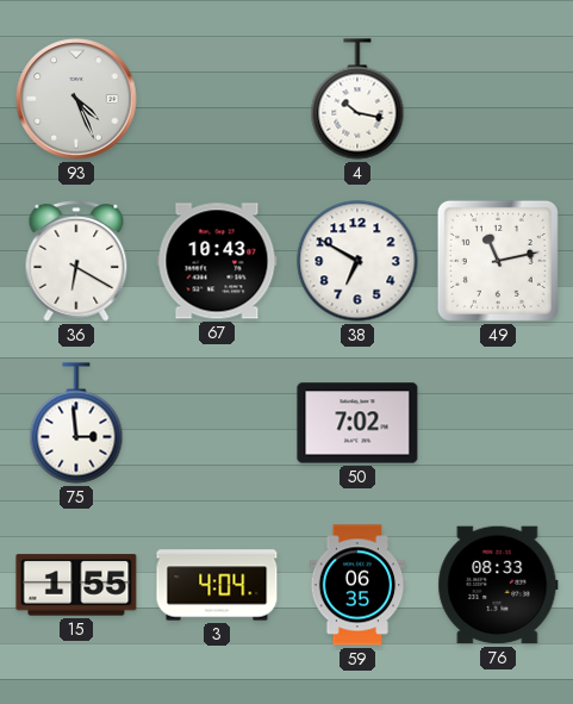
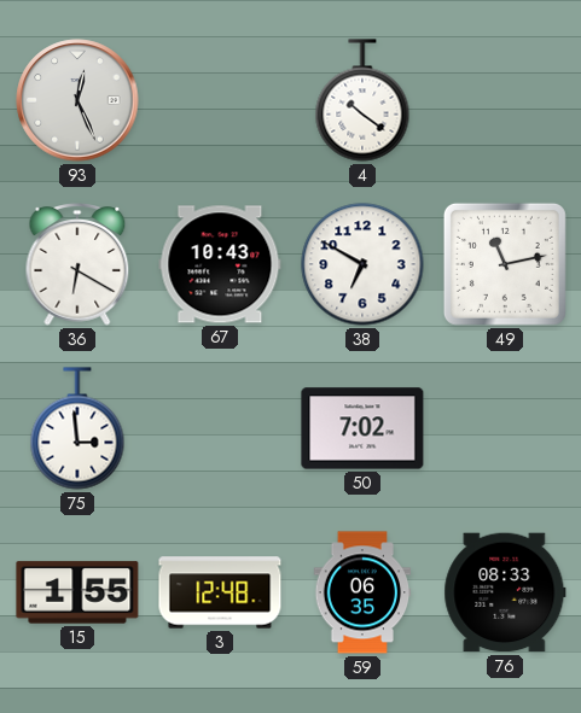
93: 4:26 -> 12:26 (77, 100)
4: 10:17 -> 10:21 (362, 100)
3: 4:04 -> 12:48 (220, 592)
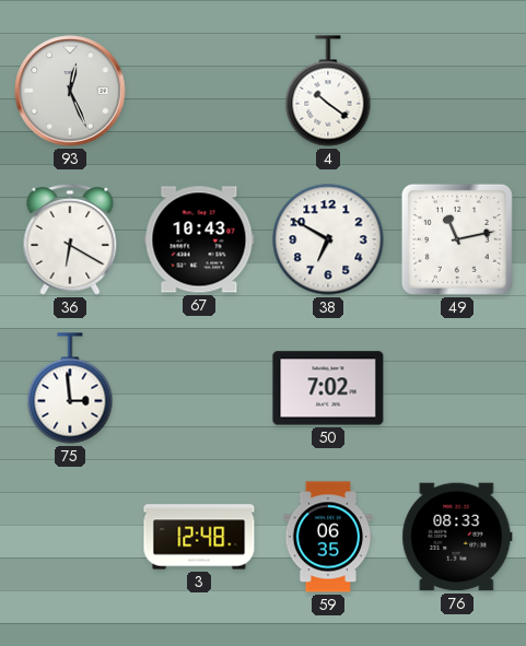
15: 1:55 -> none (77, 592)
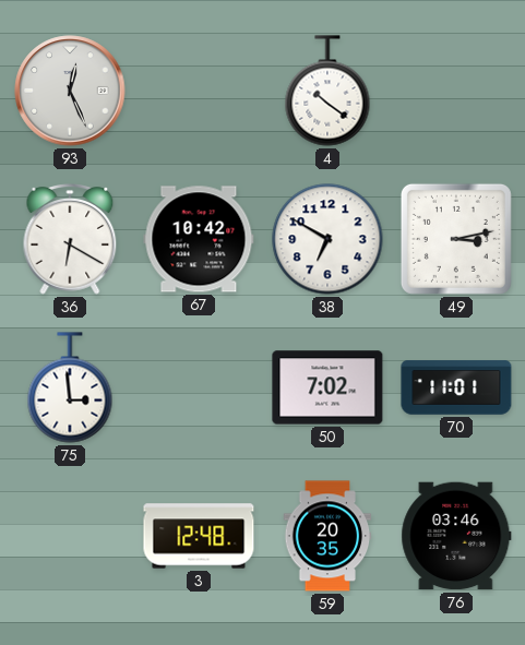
67: 10:43 -> 10:42 (199, 239)
49: 11:13 -> 3:13 (456, 239)
70: none -> 11:01 (456, 387)
59: 06:35 -> 20:35 (327, 536)
76: 08:33 -> 03:46 (456, 536)
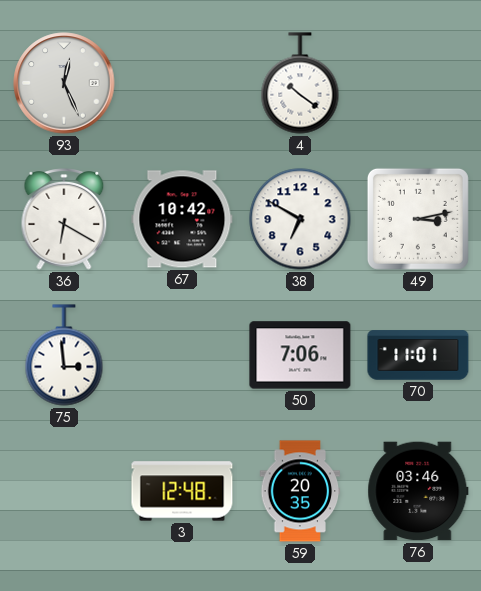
50: 7:02 -> 7:06 (300, 355)
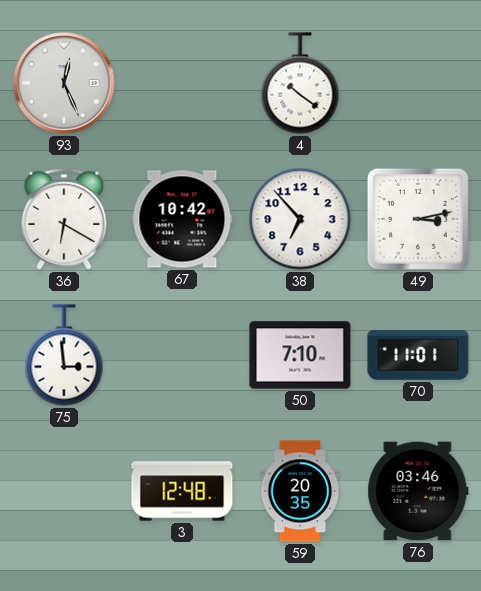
38: 6:50 -> 6:53 (300, 219)
50: 7:06 -> 7:10 (300, 355)
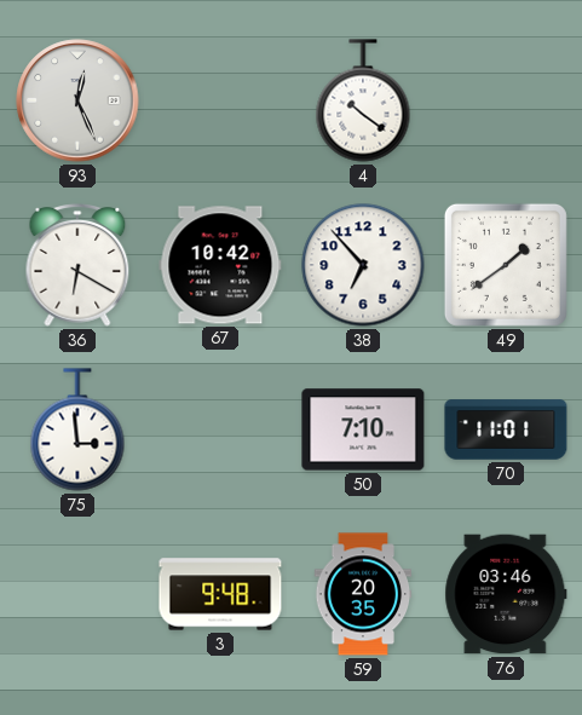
49: 3:13 -> 1:39 (506, 265)
3: 12:48 -> 9:48 (220, 594)
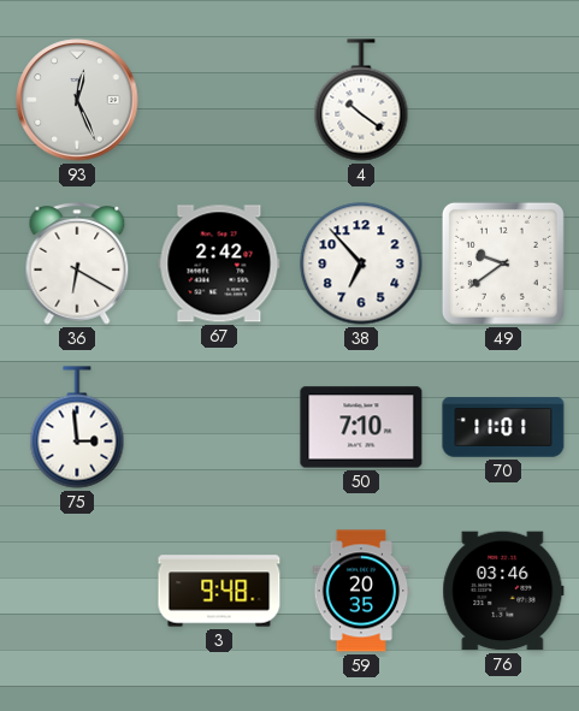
67: 10:42 -> 2:42 (219, 263)
49: 1:39 -> 9:39 (503, 263)
